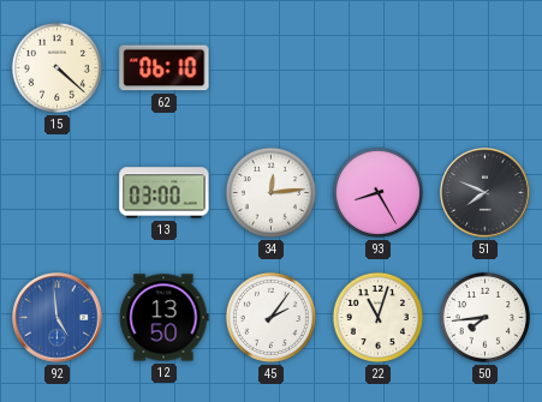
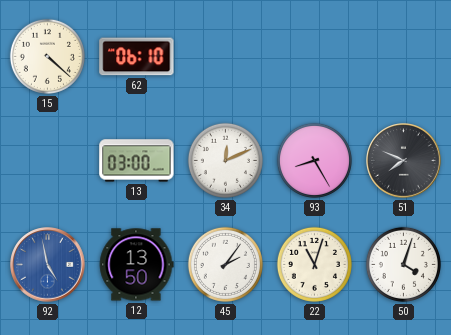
34: 12:14 -> 12:11 (225, 160)
92: 4:59 -> 4:58 (48, 265)
50: 7:44 -> 4:03 (403, 264)
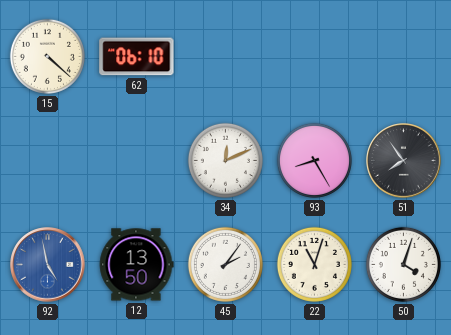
13: 03:00 -> none (137, 161)
51: 7:49 -> 7:54 (404, 161)
